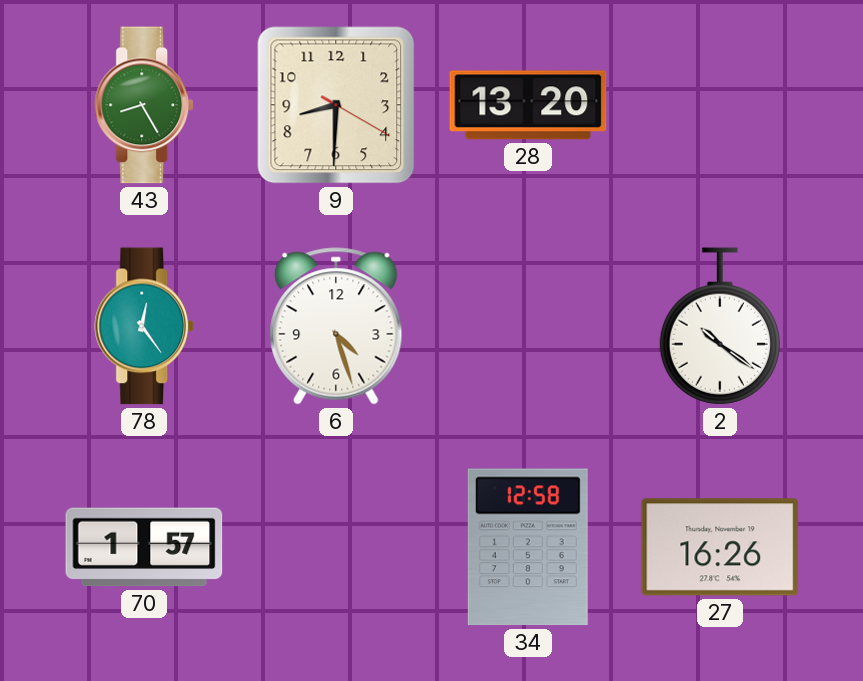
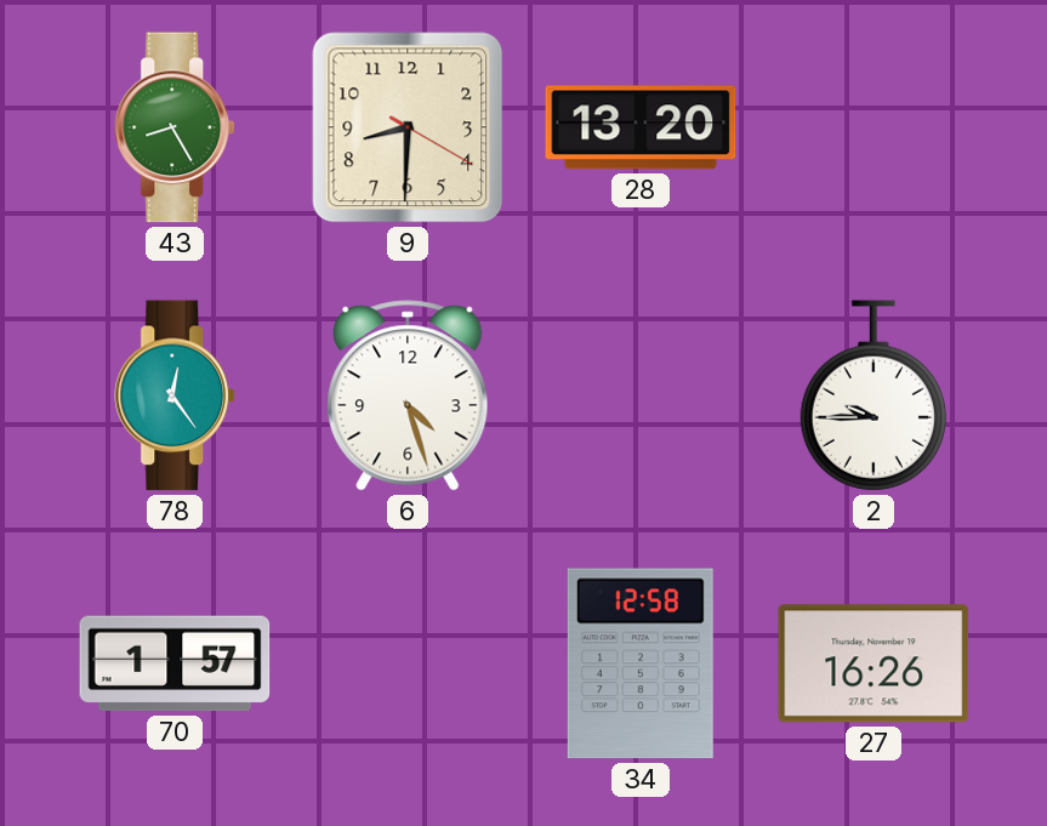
2: 10:21 -> 9:45 (874, 395)
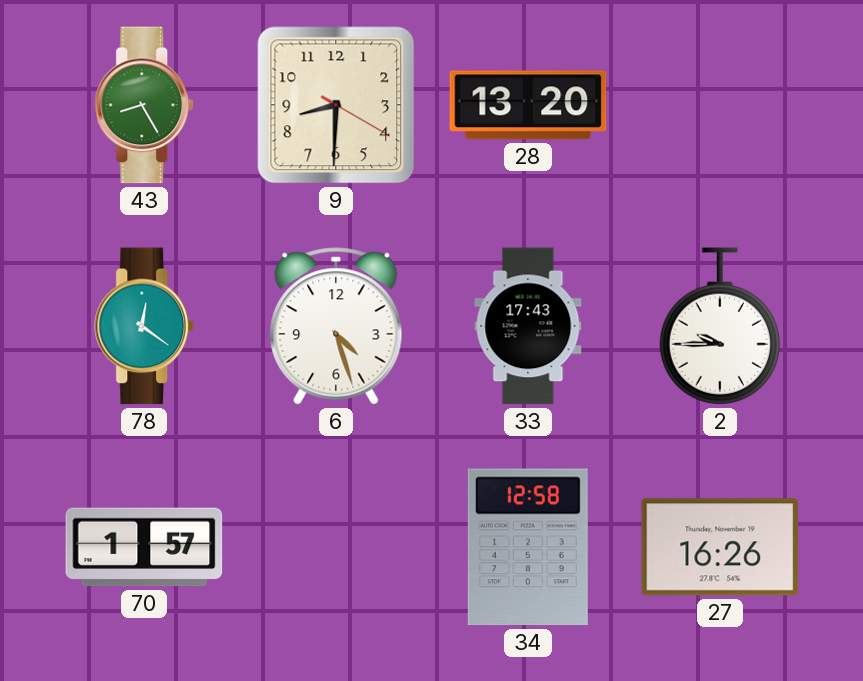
78: 12:24 -> 12:21 (145, 326)
33: none -> 17:43 (528, 326)
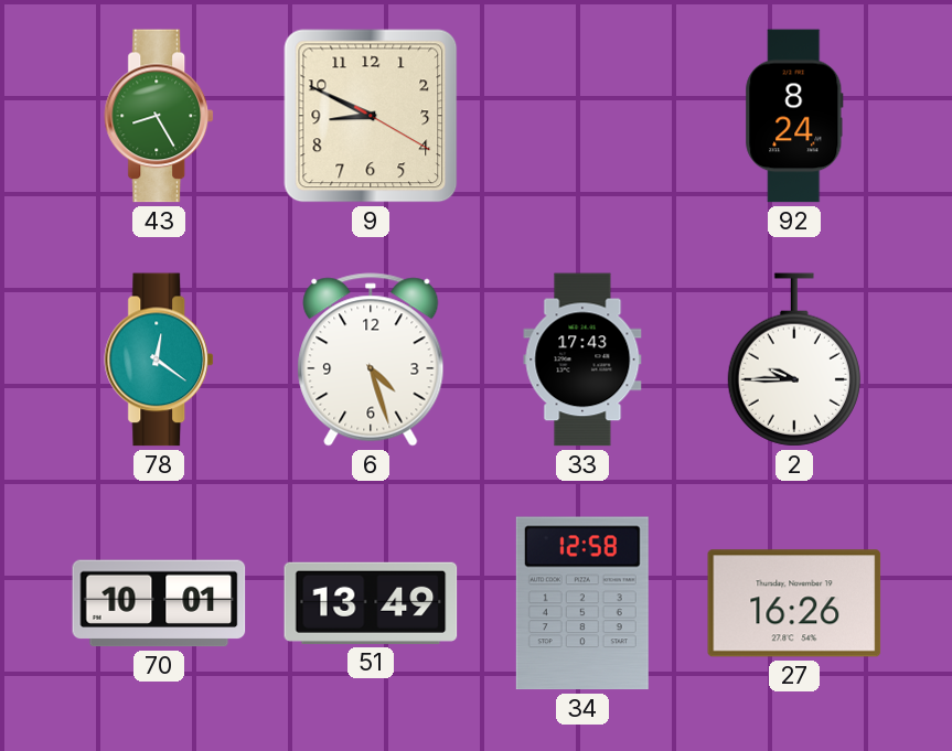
9: 8:30 -> 8:49 (371, 116)
28: 13:20 -> none (528, 105)
92: none -> 8:24 (794, 116)
70: 1:57 -> 10:01 (159, 603)
51: none -> 13:49 (371, 603)
